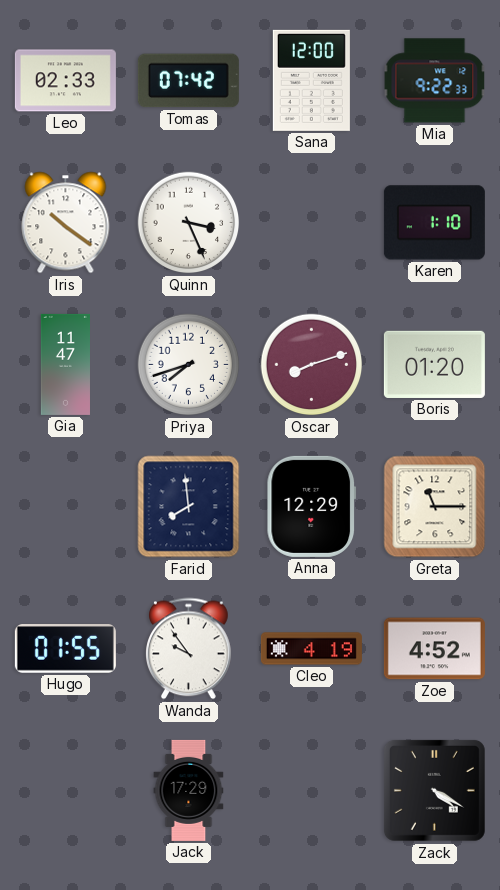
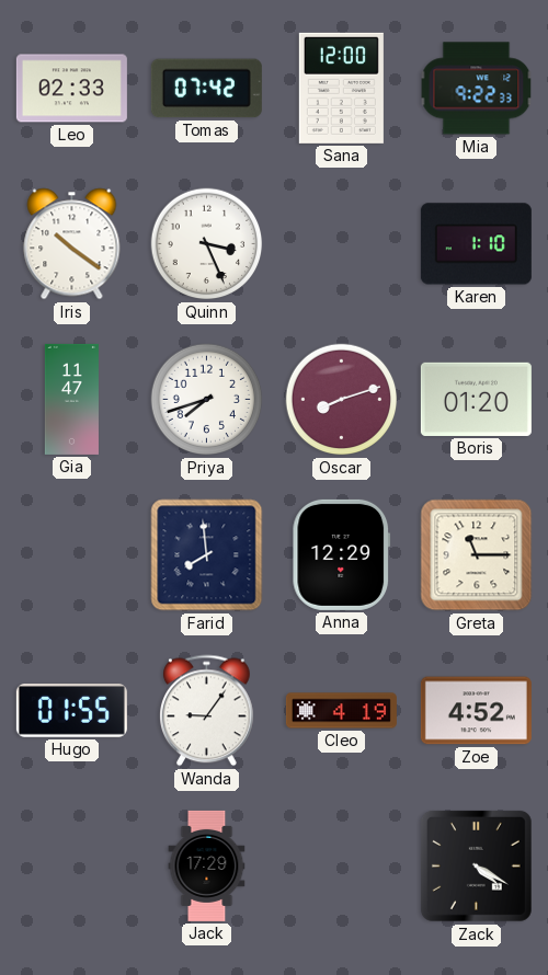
Wanda: 9:54 -> 9:06 (207, 711)
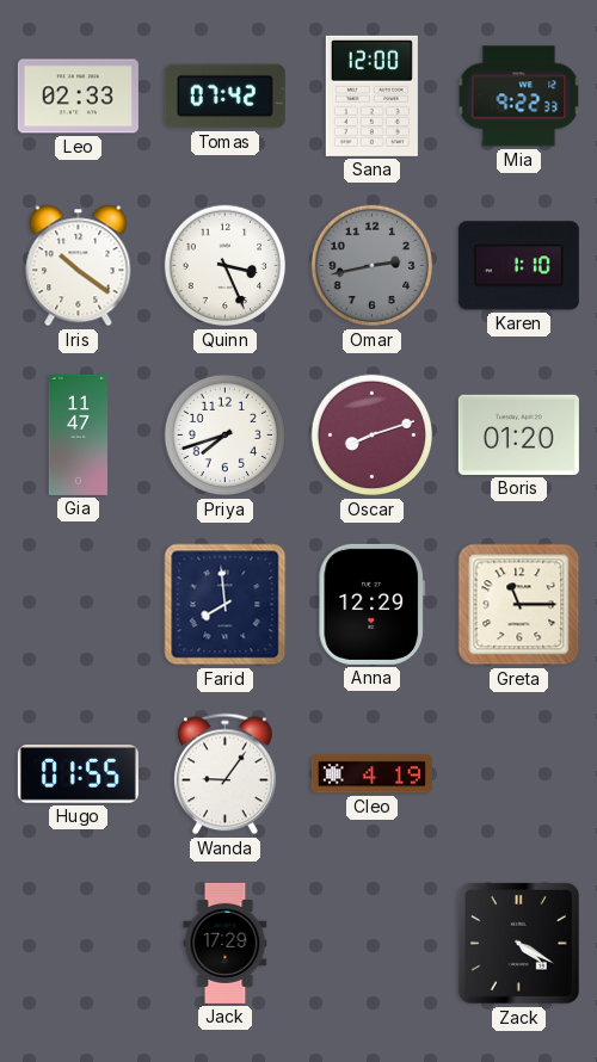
Omar: none -> 2:43 (373, 266)
Zoe: 4:52 -> none (476, 711)
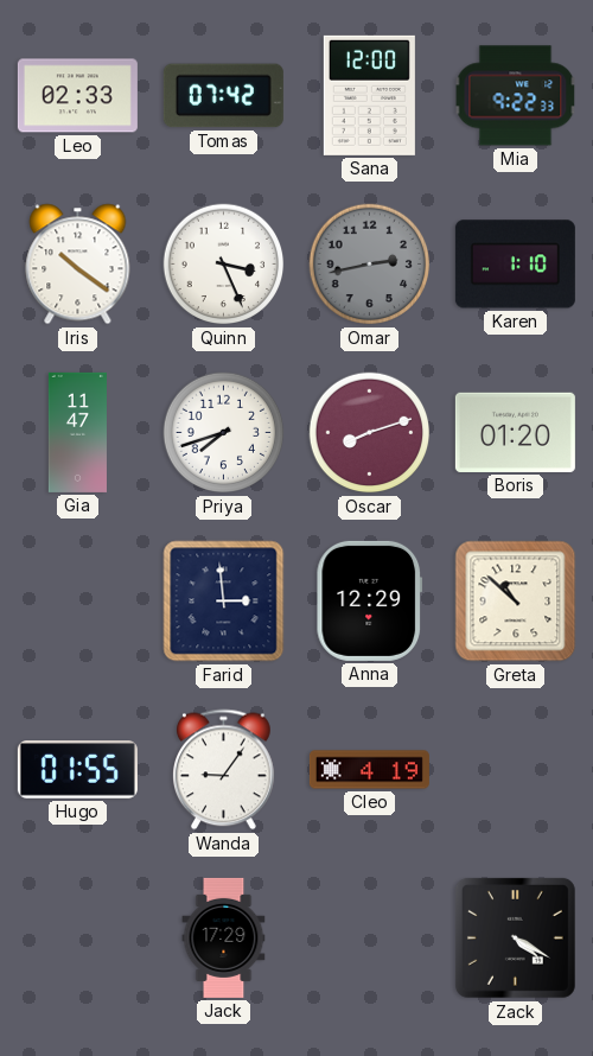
Farid: 7:59 -> 2:59 (224, 602)
Greta: 11:15 -> 10:52 (516, 602)
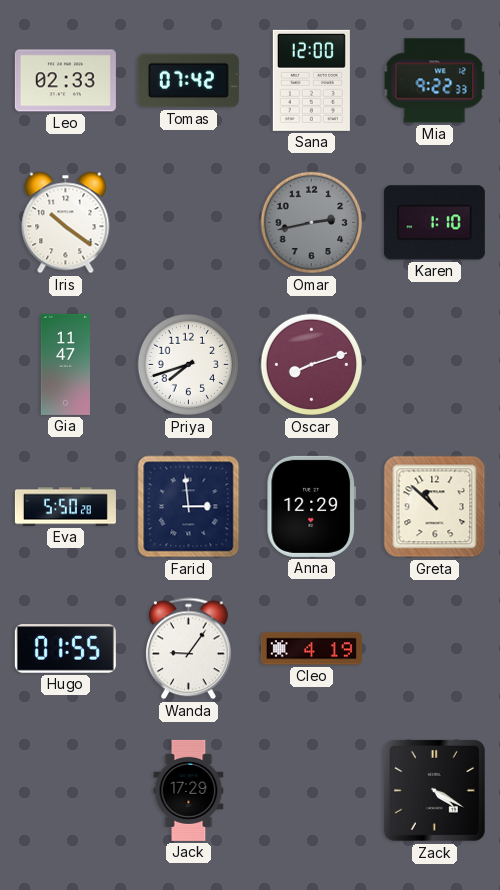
Quinn: 3:26 -> none (224, 265)
Boris: 01:20 -> none (515, 432)
Eva: none -> 5:50 (65, 507)
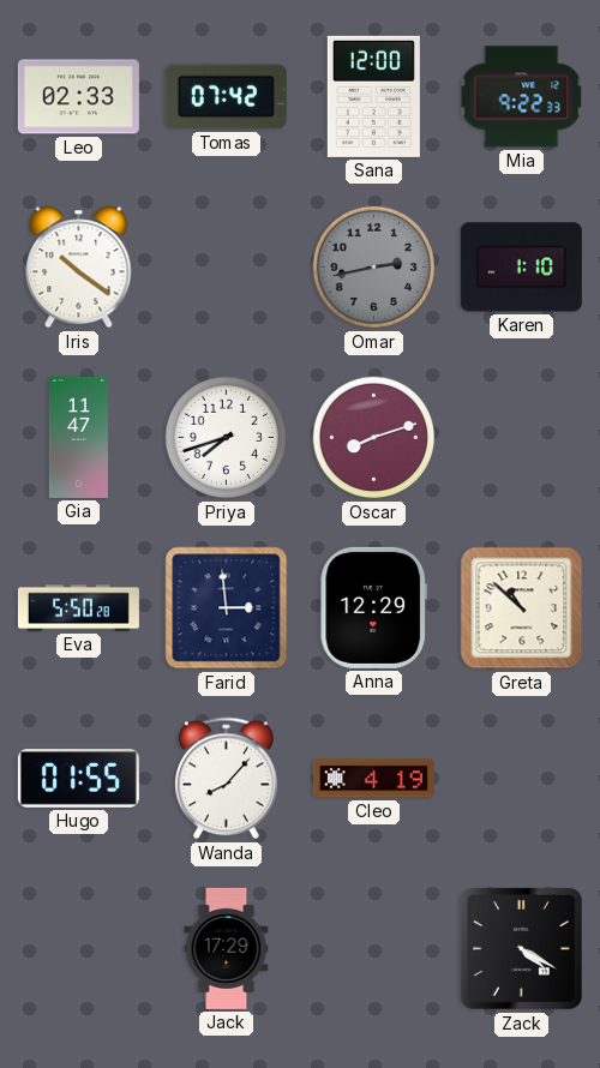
Wanda: 9:06 -> 8:07 (227, 779)
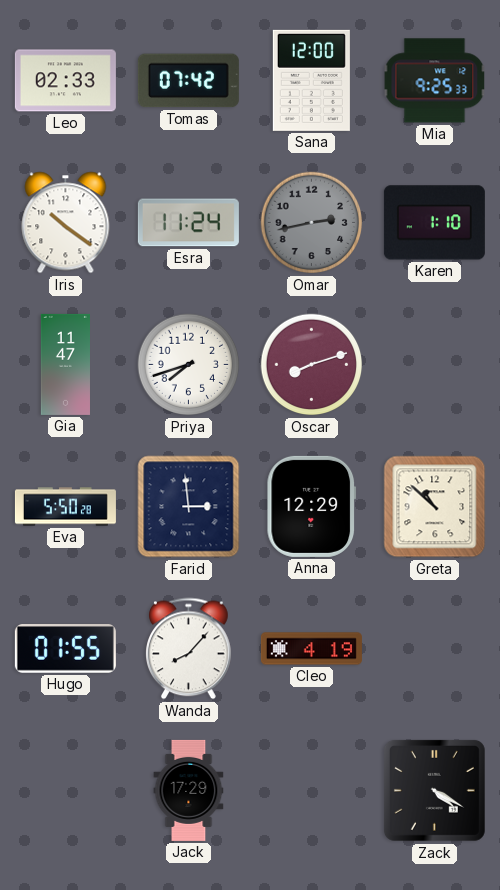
Mia: 9:22 -> 9:25 (435, 81)
Esra: none -> 11:24 (188, 223)
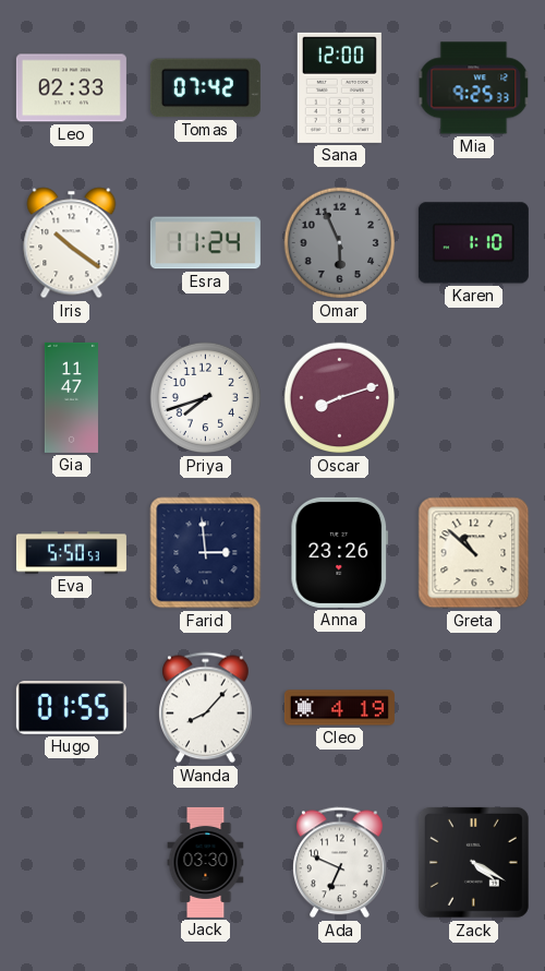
Omar: 2:43 -> 5:56 (340, 243)
Eva: 5:50:28 -> 5:50:53 (71, 553)
Anna: 12:29 -> 23:26 (340, 552)
Jack: 17:29 -> 03:30 (206, 862)
Ada: none -> 6:49 (340, 863)
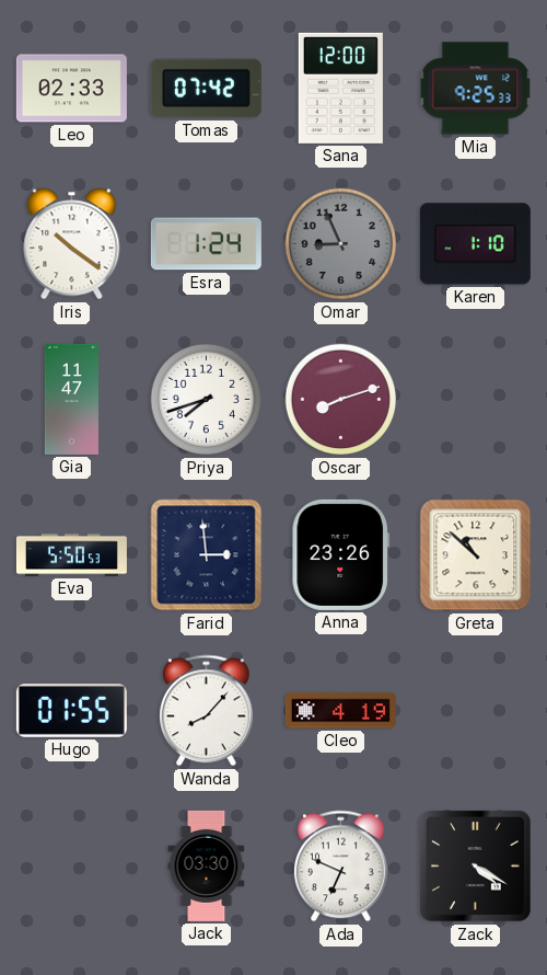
Esra: 11:24 -> 1:24 (206, 244)
Omar: 5:56 -> 8:56 (341, 244)
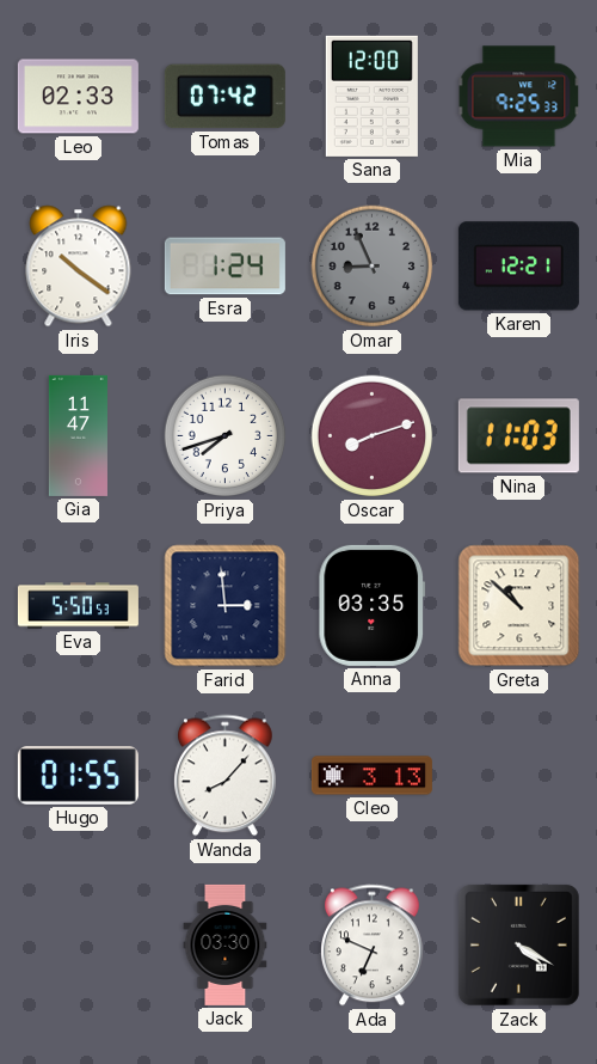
Karen: 1:10 -> 12:21 (518, 267)
Nina: none -> 11:03 (518, 436)
Anna: 23:26 -> 03:35 (373, 605)
Cleo: 4:19 -> 3:13 (371, 776)
